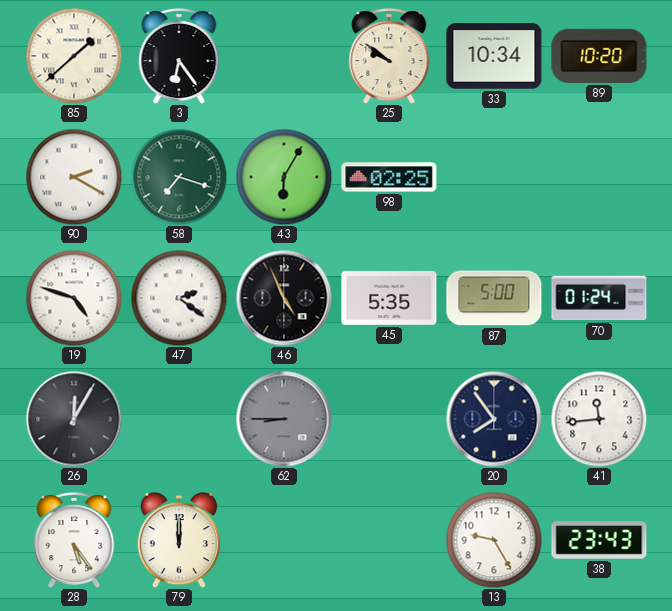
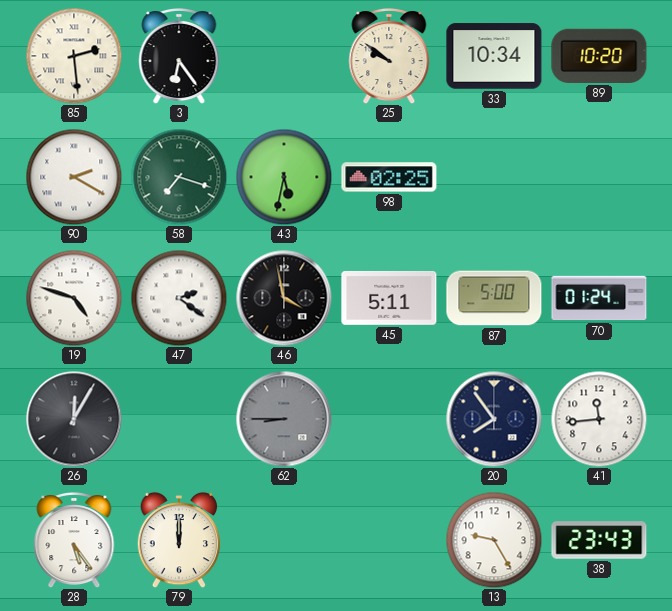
85: 1:38 -> 2:29 (74, 56)
43: 6:05 -> 5:32 (284, 177)
46: 4:56 -> 3:58 (284, 298)
45: 5:35 -> 5:11 (389, 298)
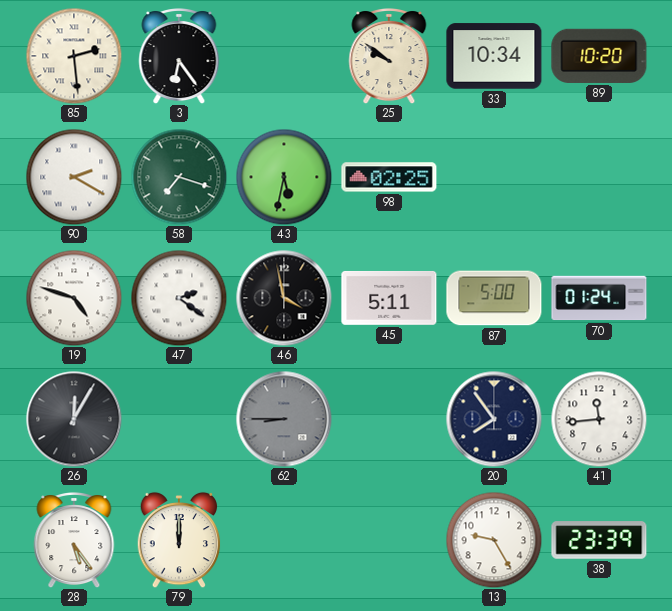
38: 23:43 -> 23:39 (599, 540)
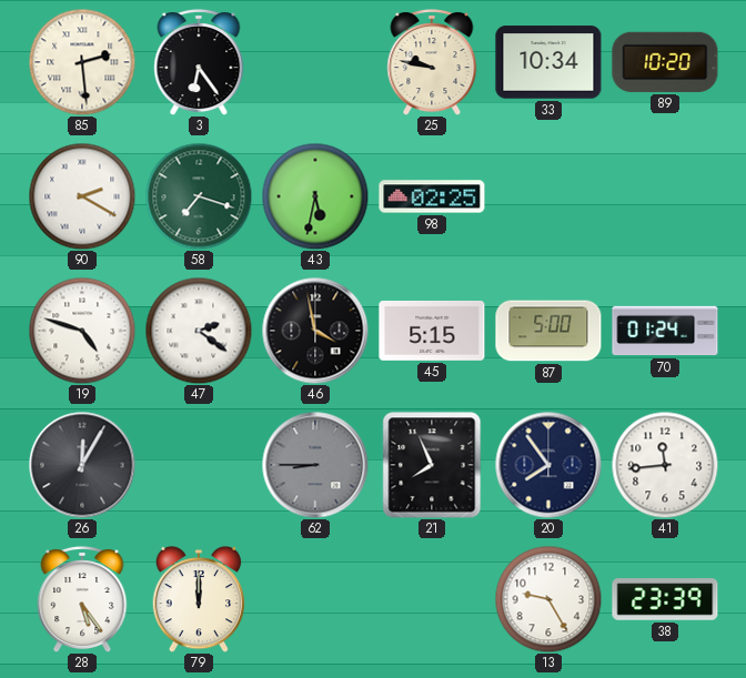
25: 9:51 -> 9:47 (432, 63)
45: 5:11 -> 5:15 (432, 331)
21: none -> 7:56 (432, 465)
